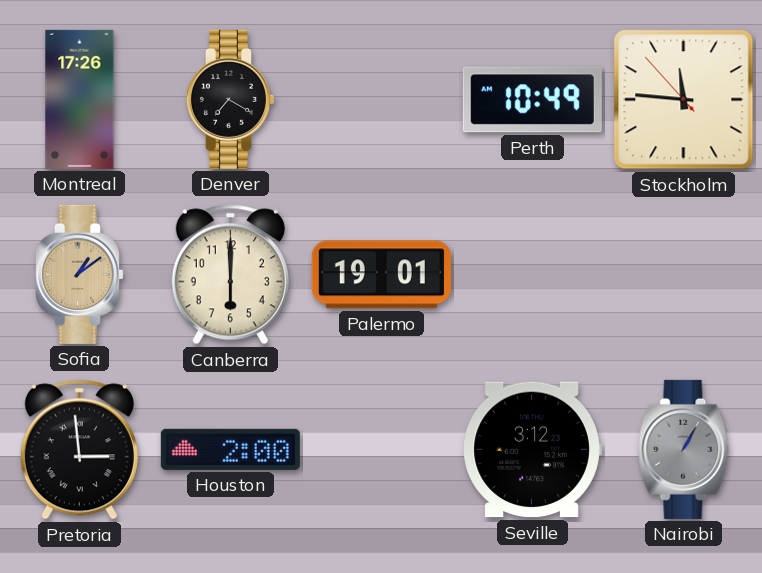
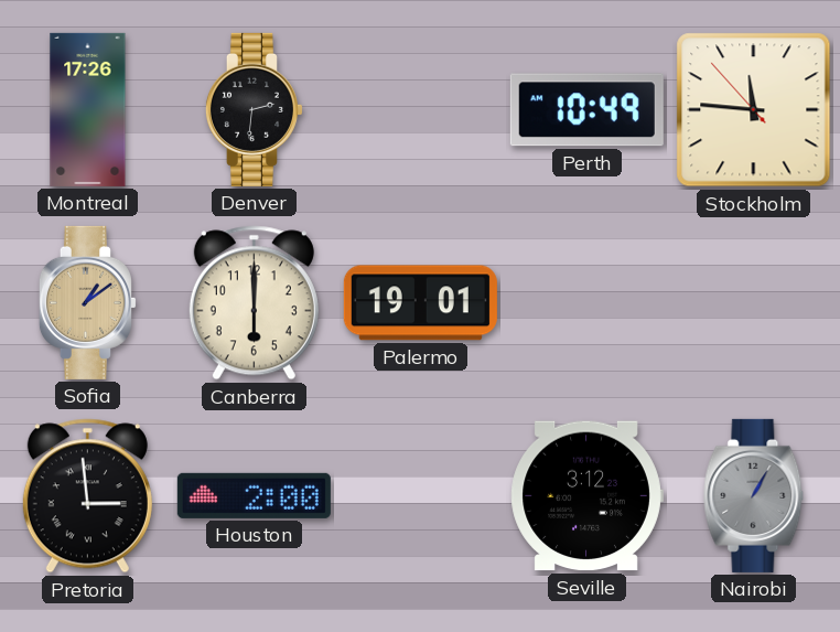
Denver: 7:20 -> 2:31 (254, 109)
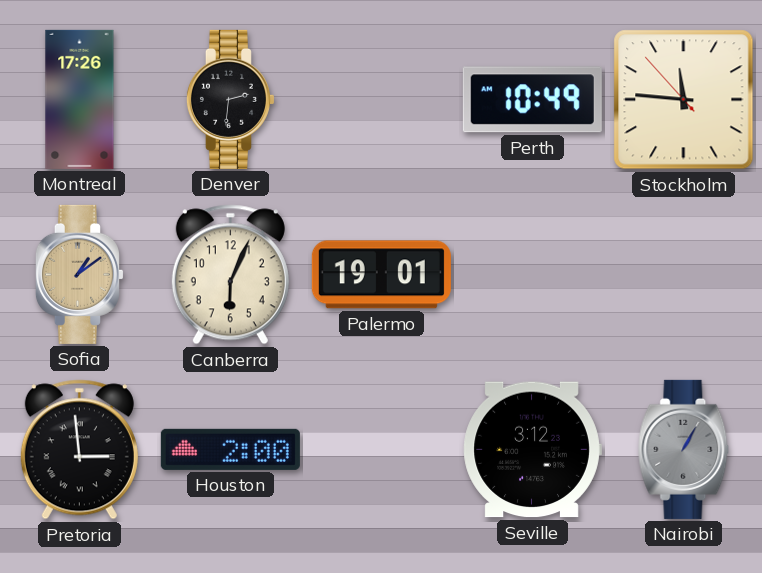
Canberra: 6:00 -> 6:04 (230, 275)
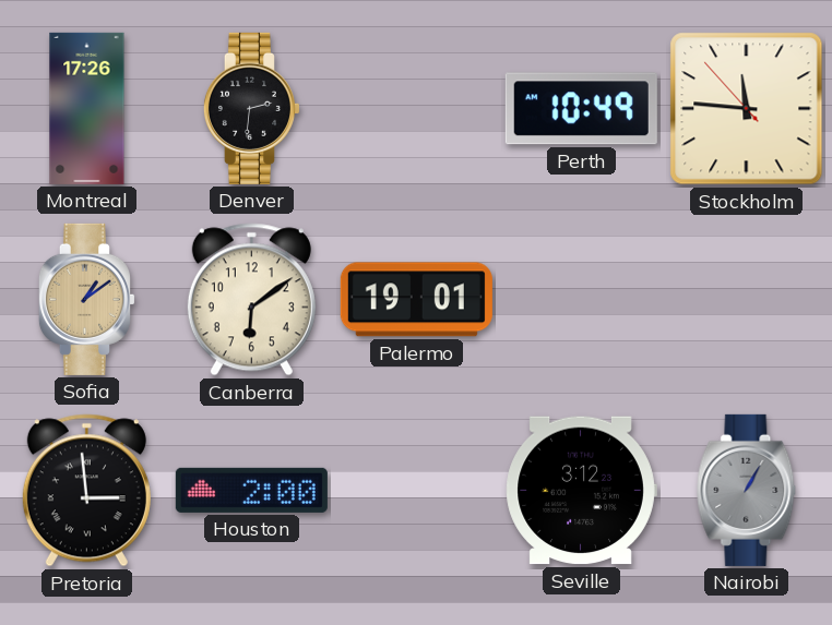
Canberra: 6:04 -> 6:09 (251, 300)
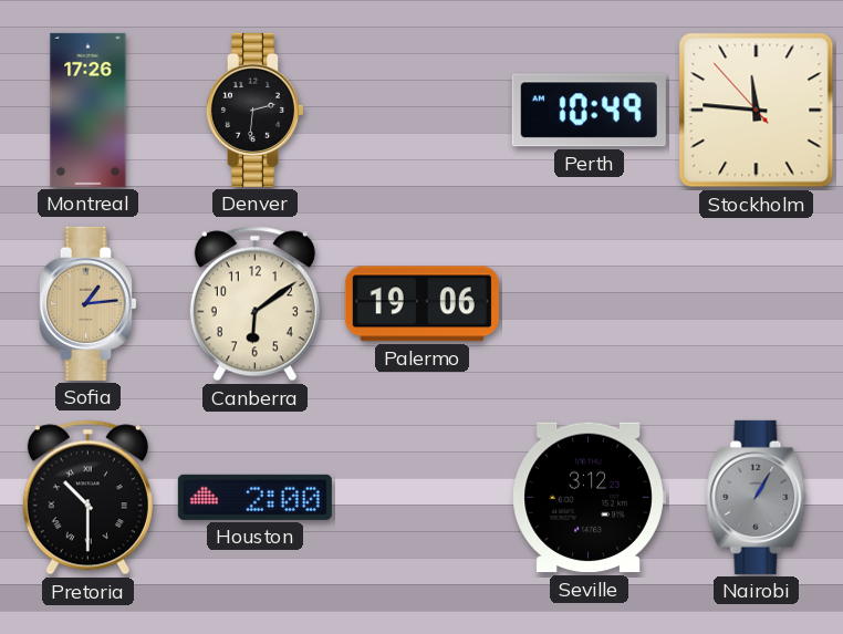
Sofia: 1:09 -> 1:14 (87, 303)
Palermo: 19:01 -> 19:06 (421, 304)
Pretoria: 2:59 -> 10:30 (87, 498)
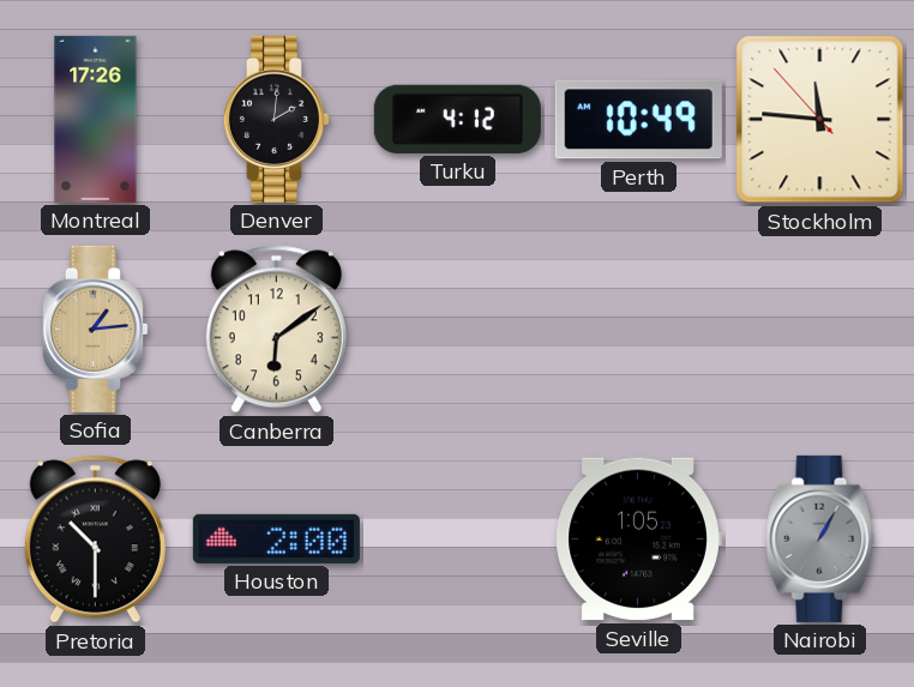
Denver: 2:31 -> 2:01 (276, 119)
Turku: none -> 4:12 (457, 119)
Palermo: 19:06 -> none (421, 304)
Seville: 3:12 -> 1:05 (638, 540)
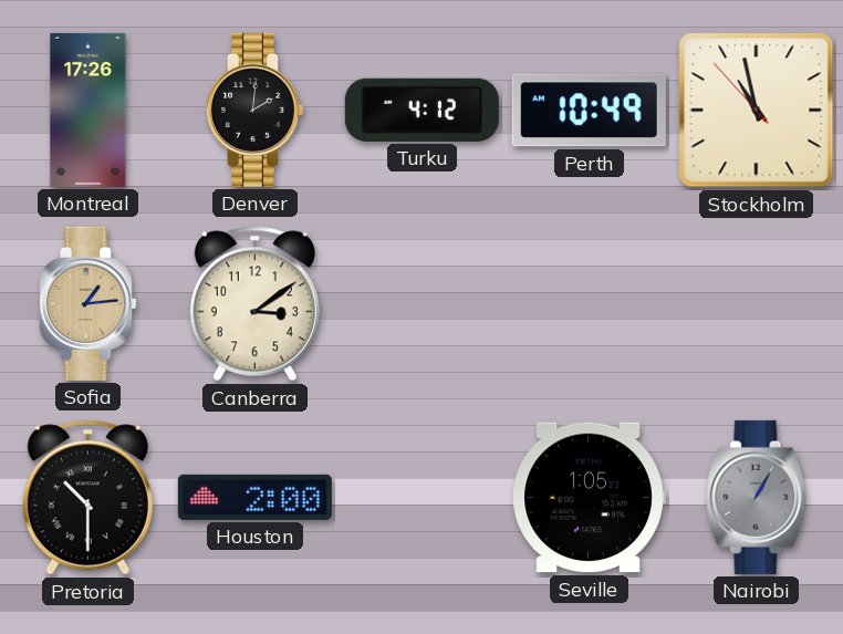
Stockholm: 11:45 -> 10:57 (757, 111)
Canberra: 6:09 -> 3:09 (254, 304)
